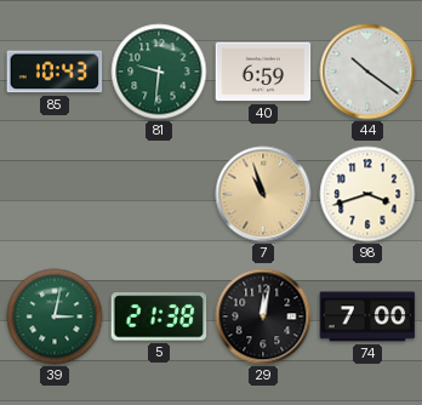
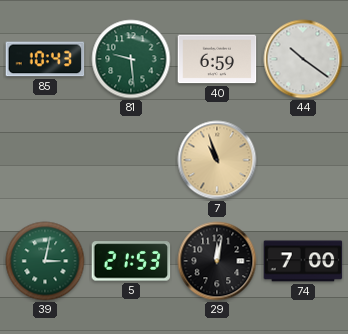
81: 9:31 -> 9:29 (131, 59)
98: 3:42 -> none (367, 194)
5: 21:38 -> 21:53 (131, 261)
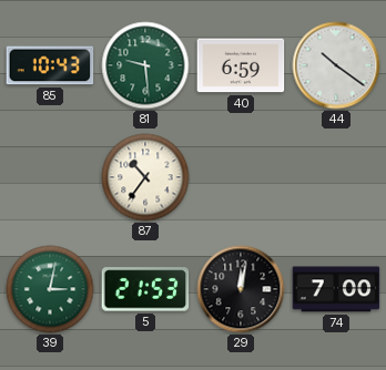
87: none -> 10:36 (145, 177)
7: 10:57 -> none (217, 160)
